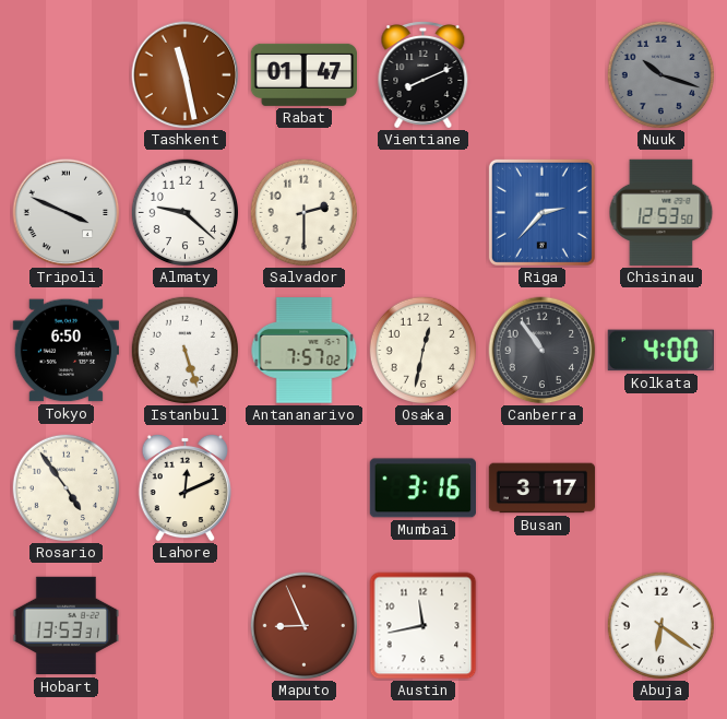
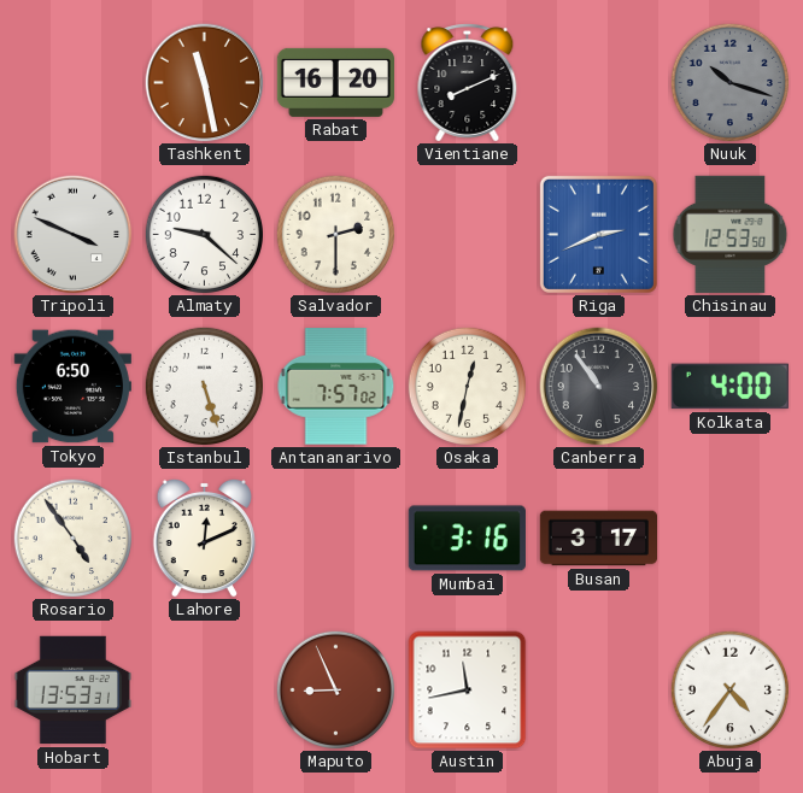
Rabat: 01:47 -> 16:20 (335, 82)
Riga: 2:37 -> 2:41 (598, 234)
Abuja: 6:21 -> 4:36 (731, 691)
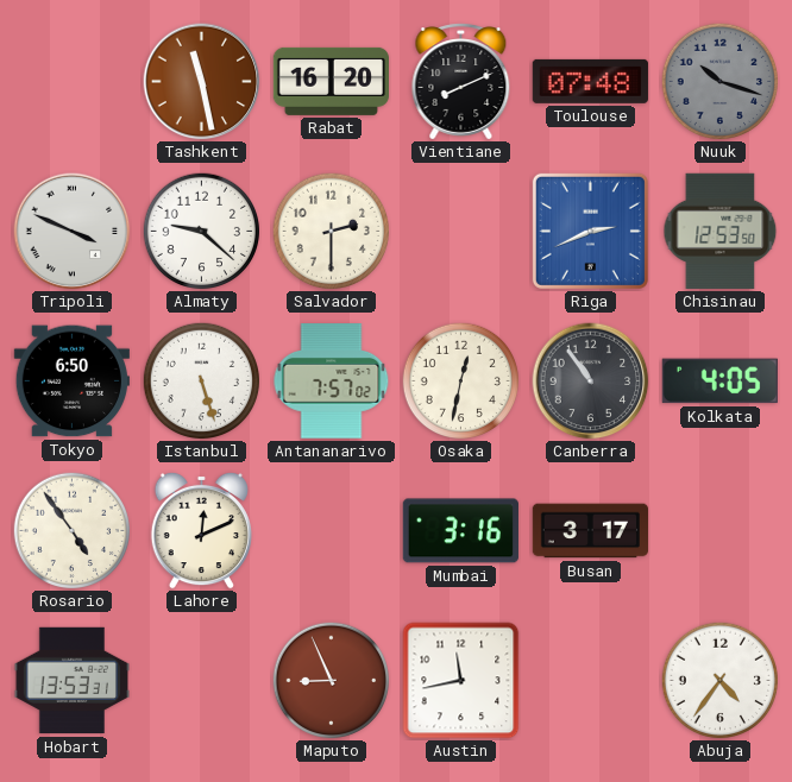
Toulouse: none -> 07:48 (590, 81)
Kolkata: 4:00 -> 4:05 (719, 381)
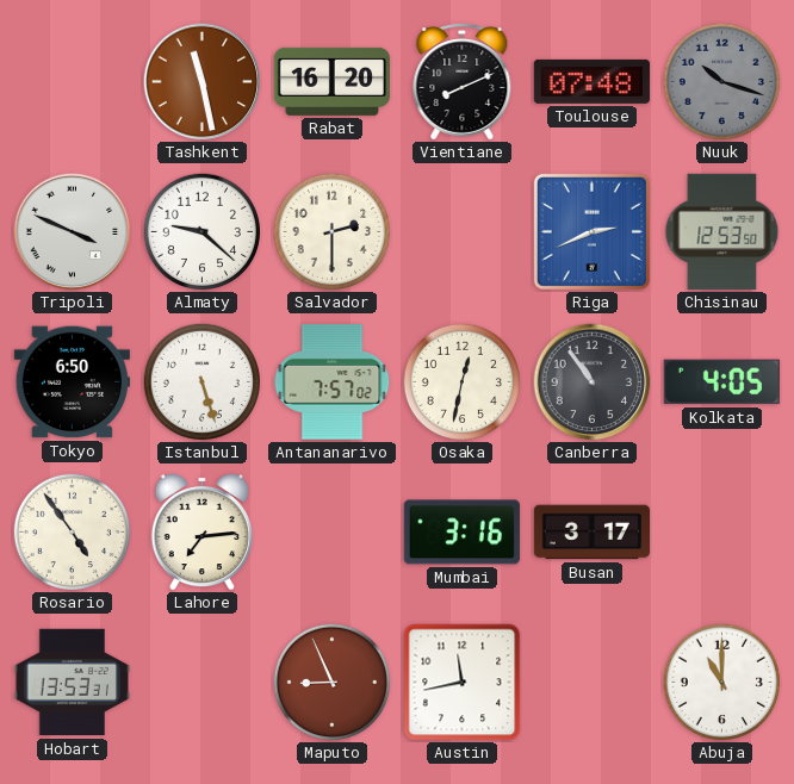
Lahore: 12:11 -> 7:14 (201, 531)
Abuja: 4:36 -> 11:00 (722, 683)
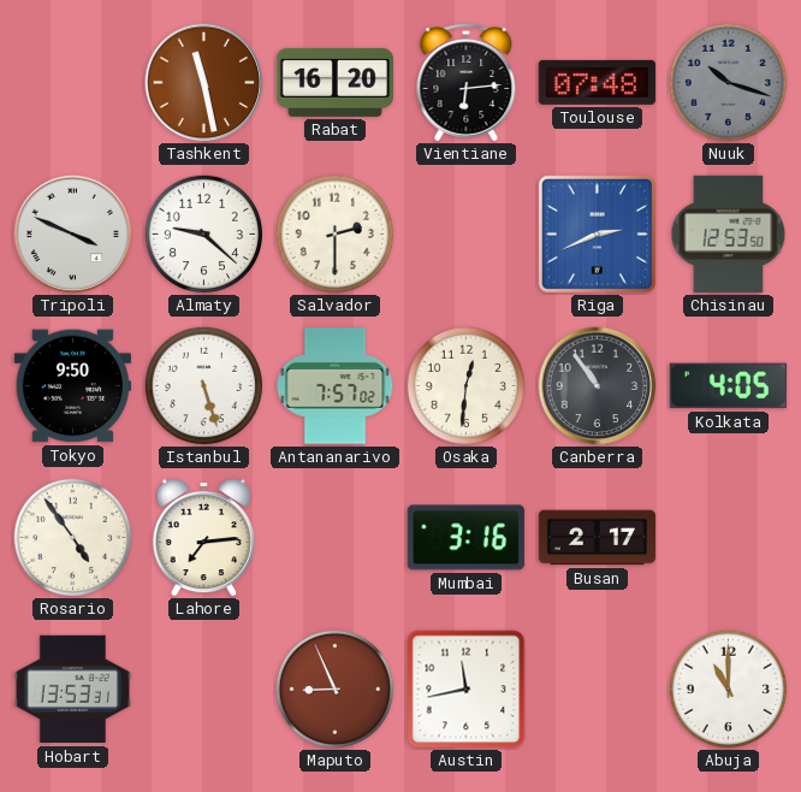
Vientiane: 8:11 -> 6:14 (467, 83)
Tokyo: 6:50 -> 9:50 (72, 386)
Osaka: 12:32 -> 12:31 (467, 386)
Busan: 3:17 -> 2:17 (597, 538)
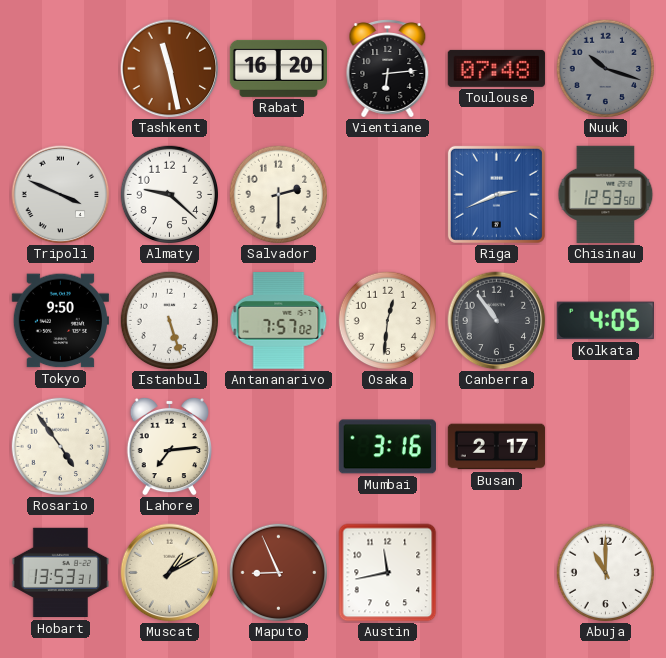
Muscat: none -> 1:10 (170, 573)
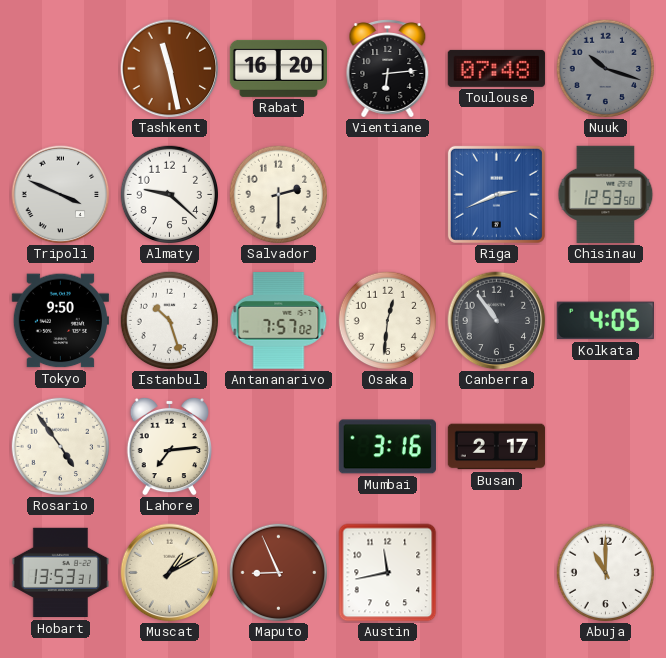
Istanbul: 5:27 -> 10:27 (170, 321)
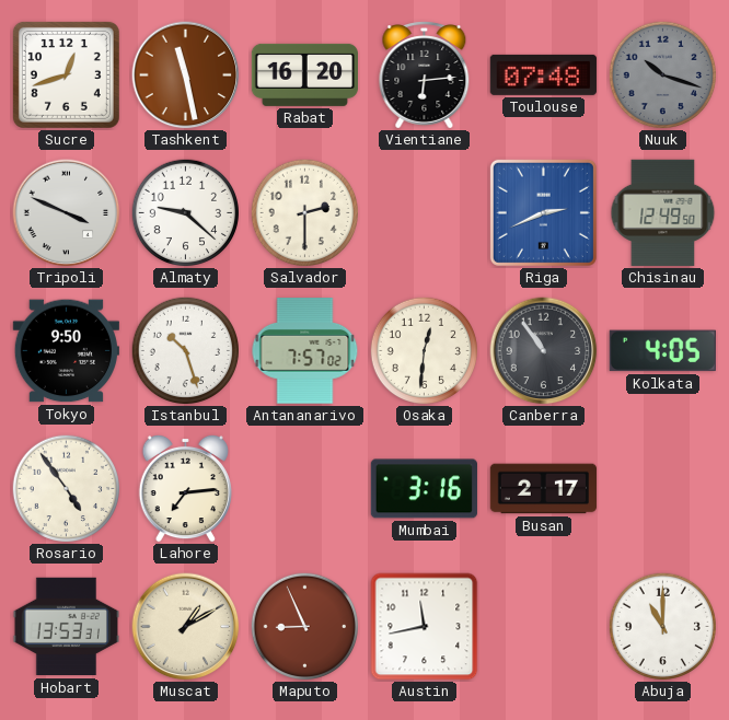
Sucre: none -> 12:42 (66, 74)
Chisinau: 12:53 -> 12:49 (663, 212)
